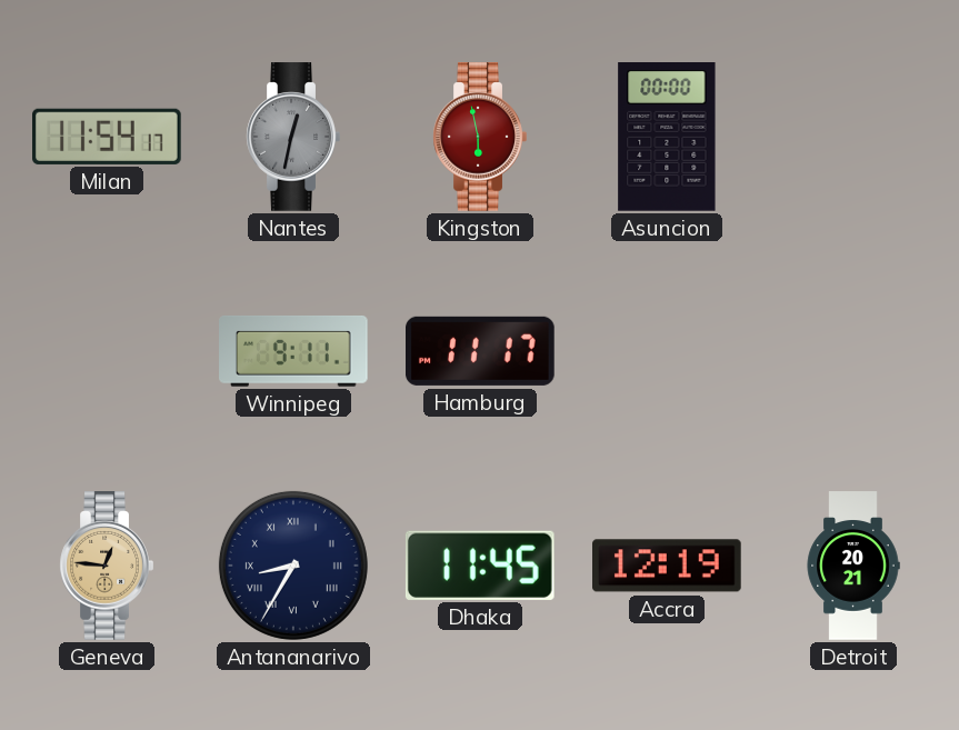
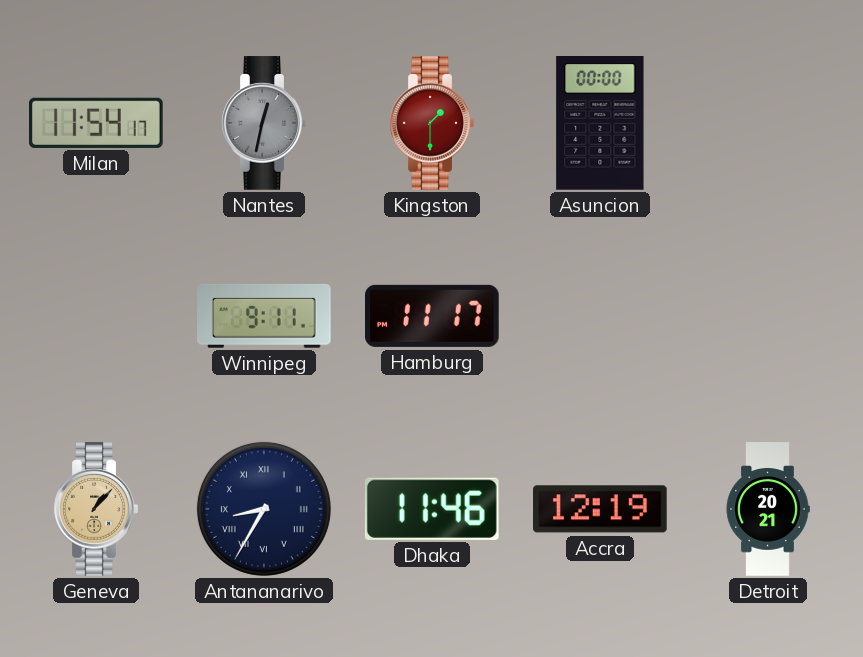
Kingston: 5:58 -> 1:30 (432, 123)
Geneva: 12:46 -> 1:07 (96, 509)
Dhaka: 11:45 -> 11:46 (432, 509)
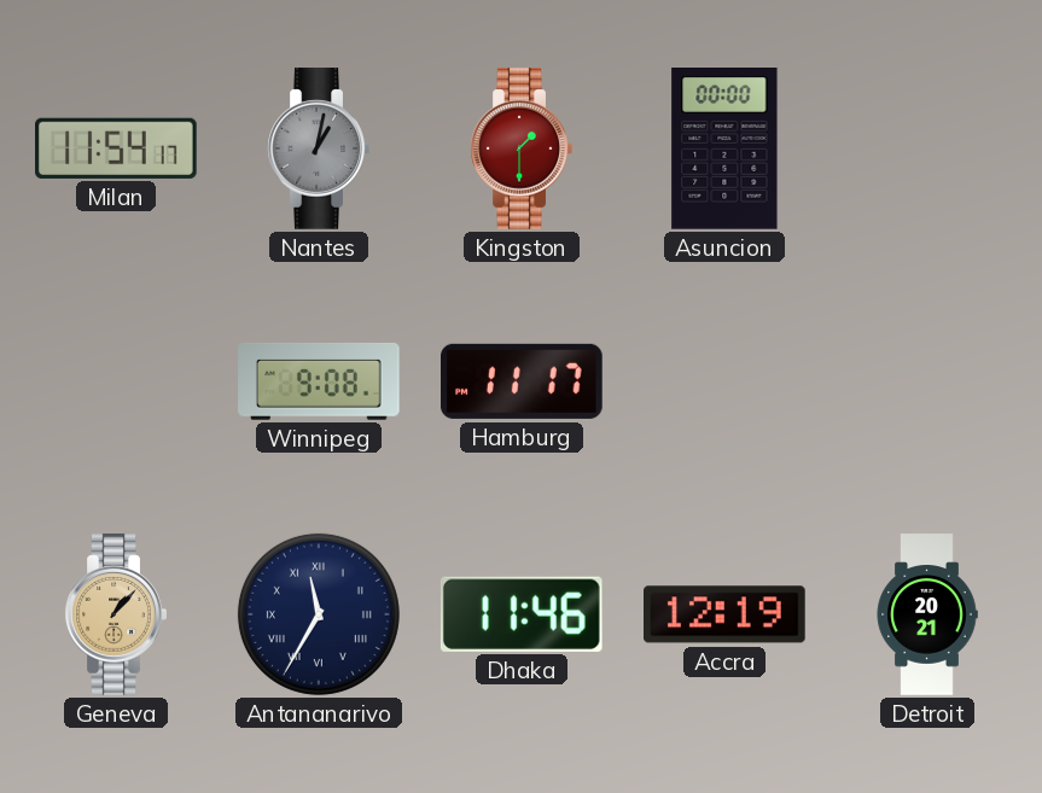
Nantes: 12:32 -> 1:02 (319, 148)
Winnipeg: 9:11 -> 9:08 (320, 381)
Antananarivo: 8:35 -> 11:35 (319, 614)
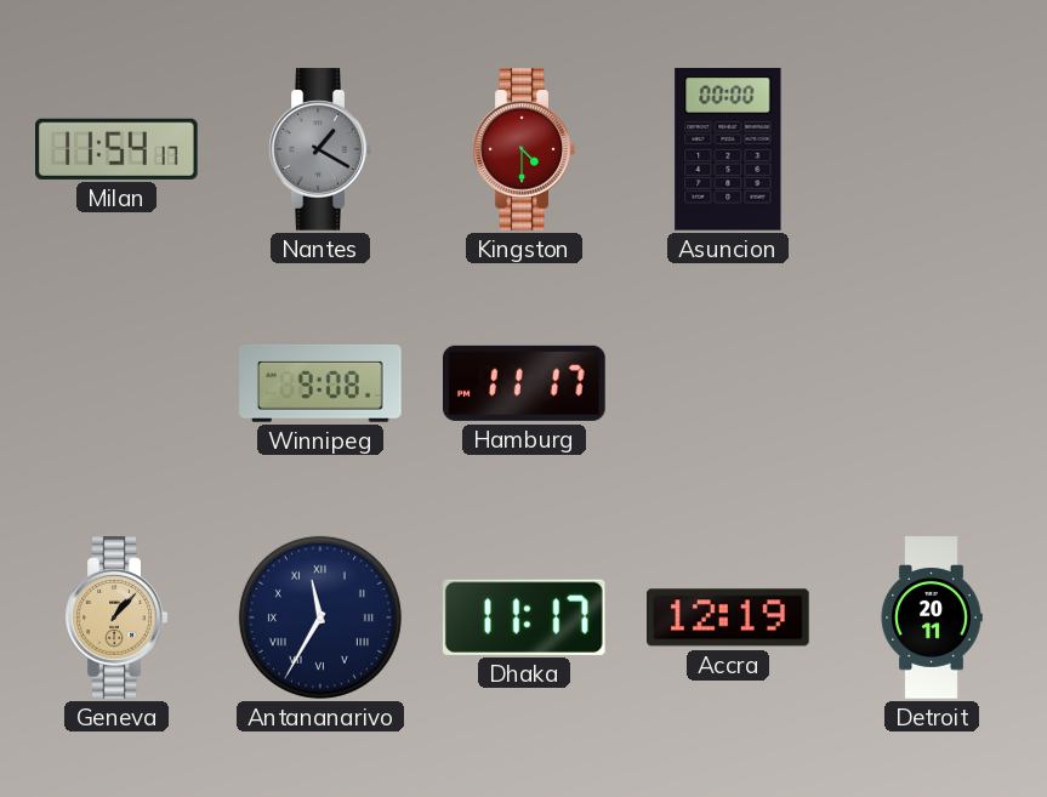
Nantes: 1:02 -> 1:20 (320, 149)
Kingston: 1:30 -> 4:30 (524, 149)
Dhaka: 11:46 -> 11:17 (524, 617)
Detroit: 20:21 -> 20:11 (932, 617)
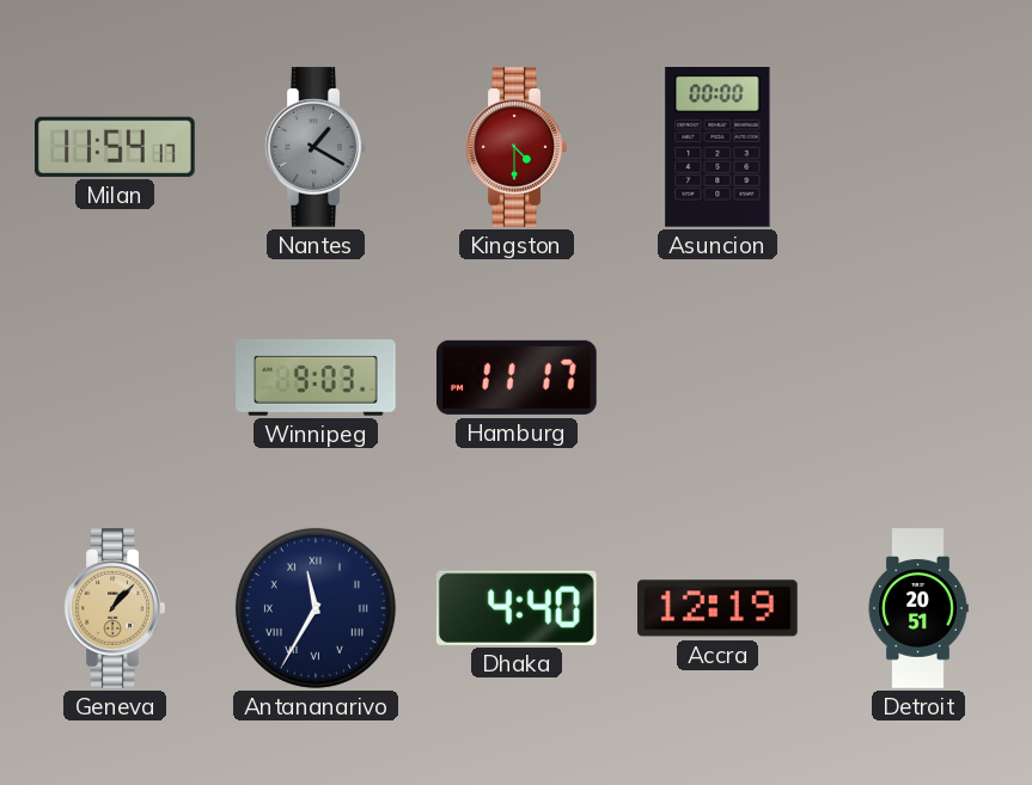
Winnipeg: 9:08 -> 9:03 (317, 378)
Dhaka: 11:17 -> 4:40 (517, 608)
Detroit: 20:11 -> 20:51 (918, 608)
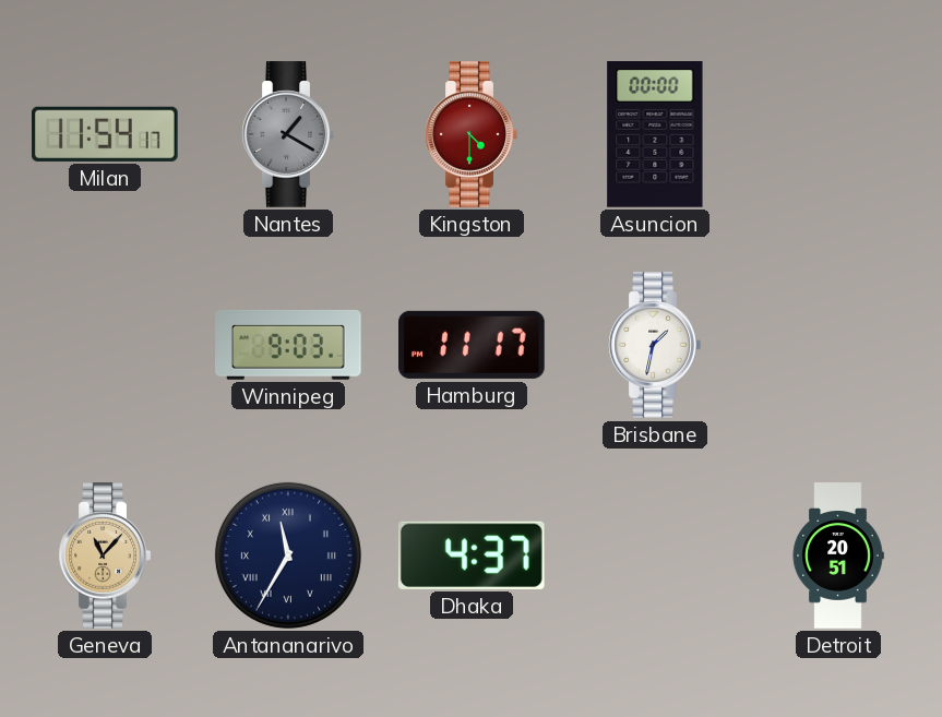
Brisbane: none -> 1:32 (655, 345)
Geneva: 1:07 -> 11:07 (105, 555)
Dhaka: 4:40 -> 4:37 (472, 555)
Accra: 12:19 -> none (719, 608)
